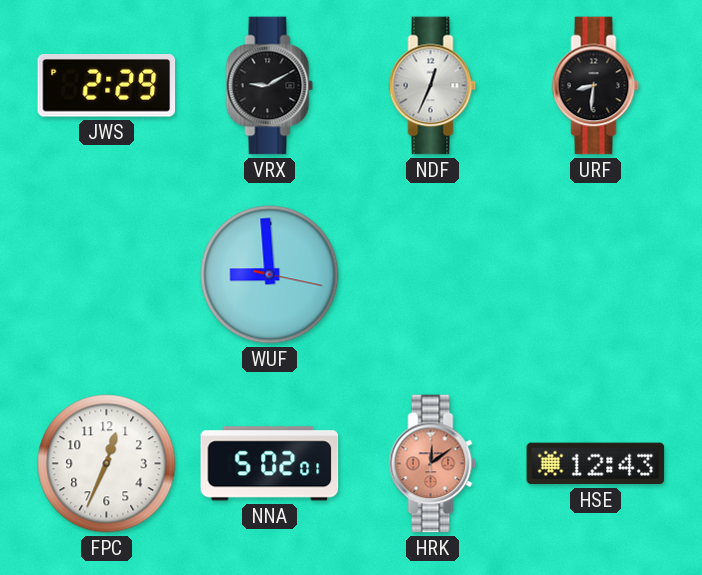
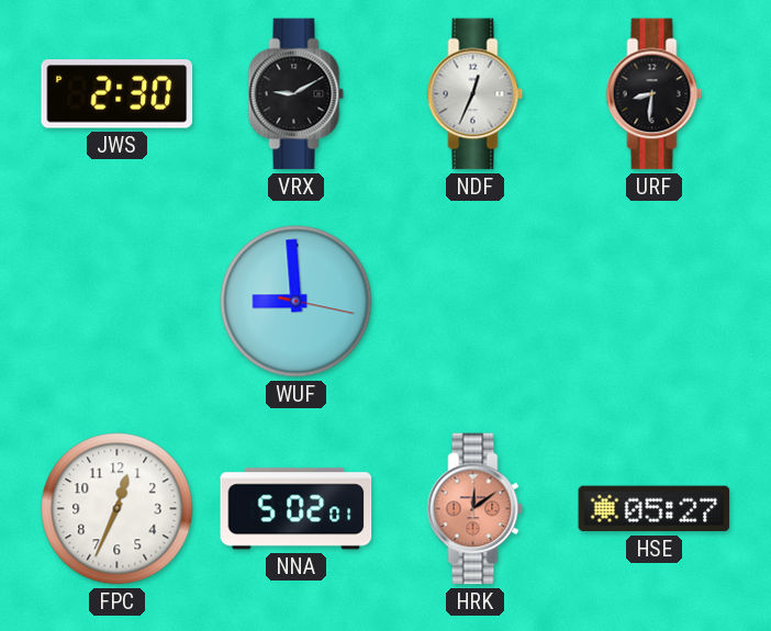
JWS: 2:29 -> 2:30 (118, 94)
HSE: 12:43 -> 05:27 (655, 509)
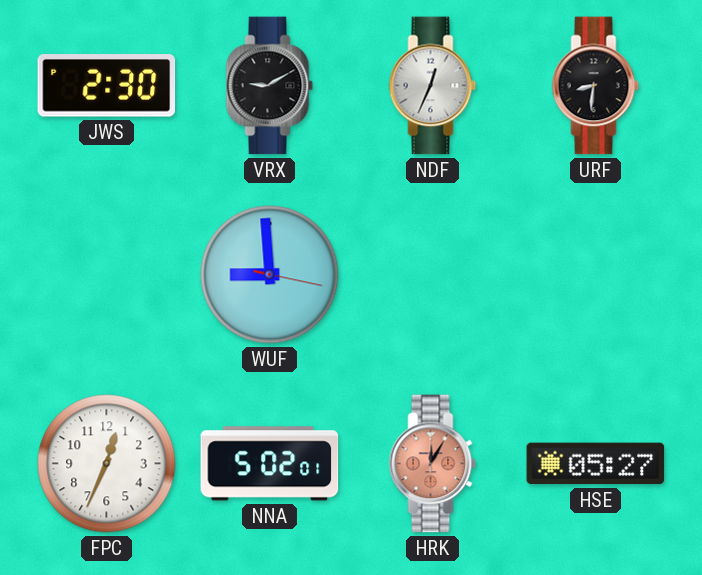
HRK: 12:09 -> 12:05 (433, 464)
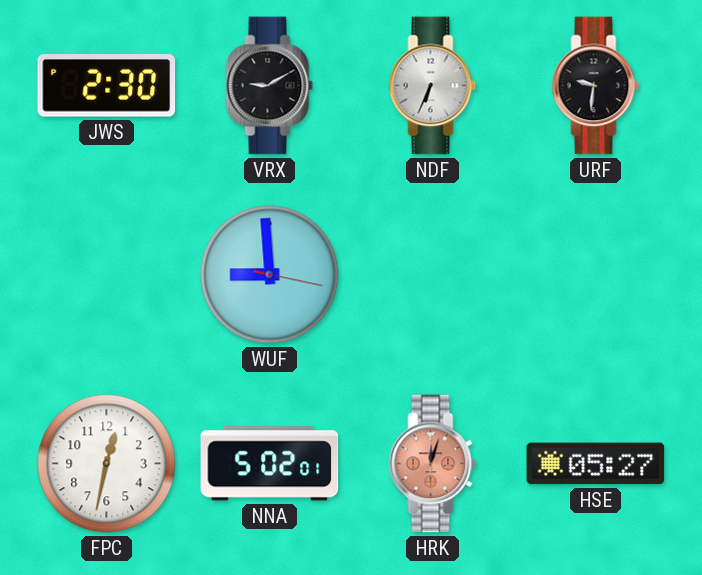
NDF: 12:34 -> 6:34 (433, 86)
URF: 8:31 -> 9:31 (596, 86)
FPC: 12:34 -> 12:32 (107, 464)
HRK: 12:05 -> 12:03 (433, 464)
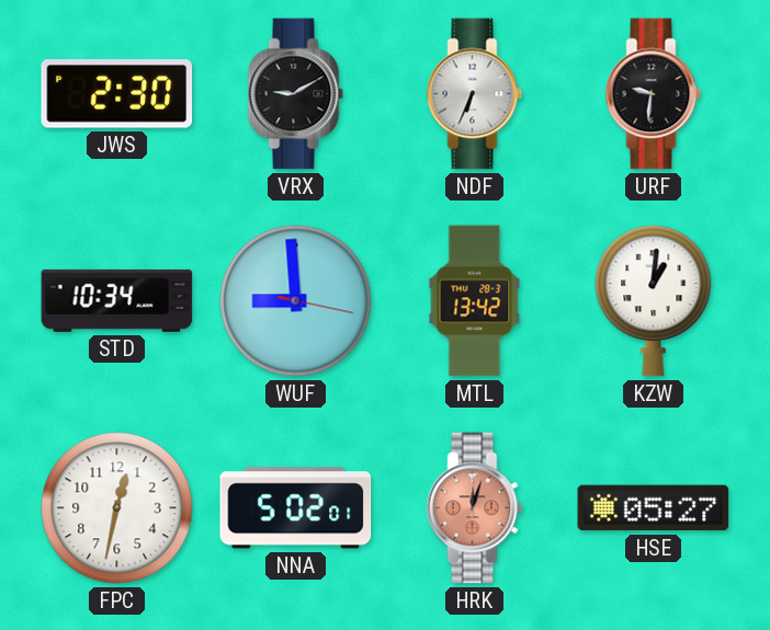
STD: none -> 10:34 (117, 300)
MTL: none -> 13:42 (475, 301)
KZW: none -> 1:01 (654, 301)
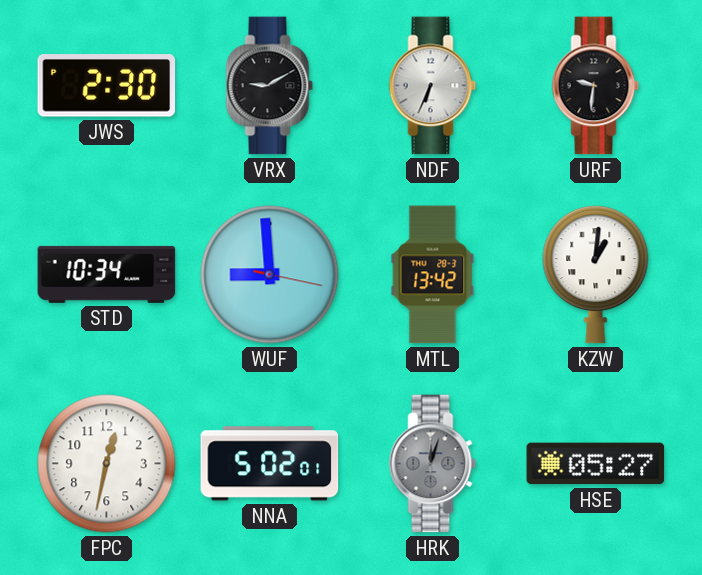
HRK dial: salmon -> grey (433, 464)
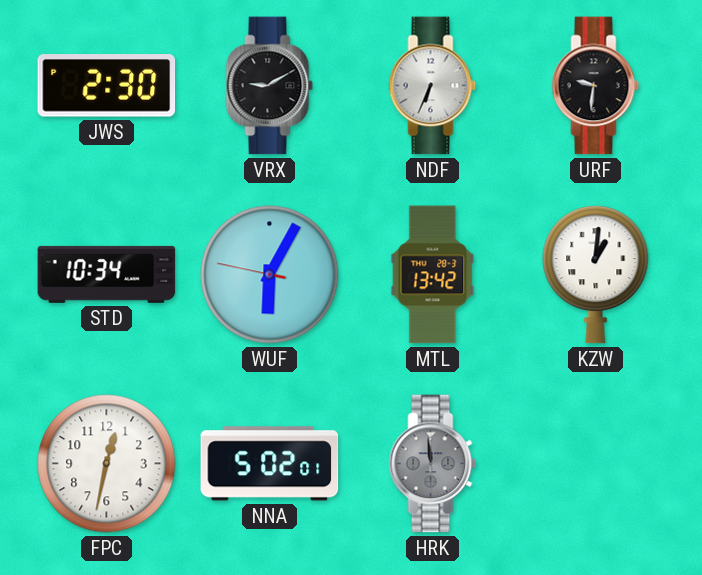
WUF: 8:59 -> 6:04 (270, 275)
HRK: 12:03 -> 11:59 (433, 464)
HSE: 05:27 -> none (596, 464)
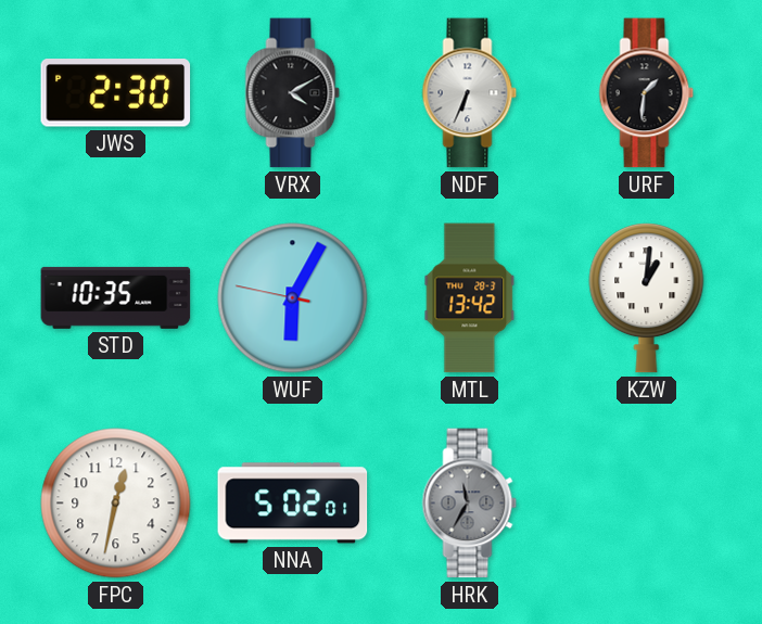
VRX: 9:10 -> 4:10 (293, 93)
URF: 9:31 -> 1:31 (647, 93)
STD: 10:34 -> 10:35 (116, 297)
HRK: 11:59 -> 11:35 (470, 504)
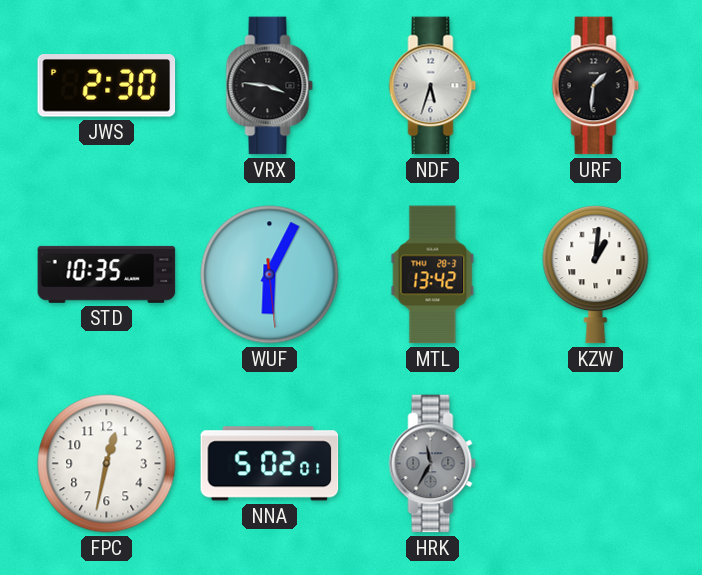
VRX: 4:10 -> 3:46 (270, 86)
NDF: 6:34 -> 5:33 (433, 86)
WUF: 6:04:47 -> 6:04:29 (270, 275)
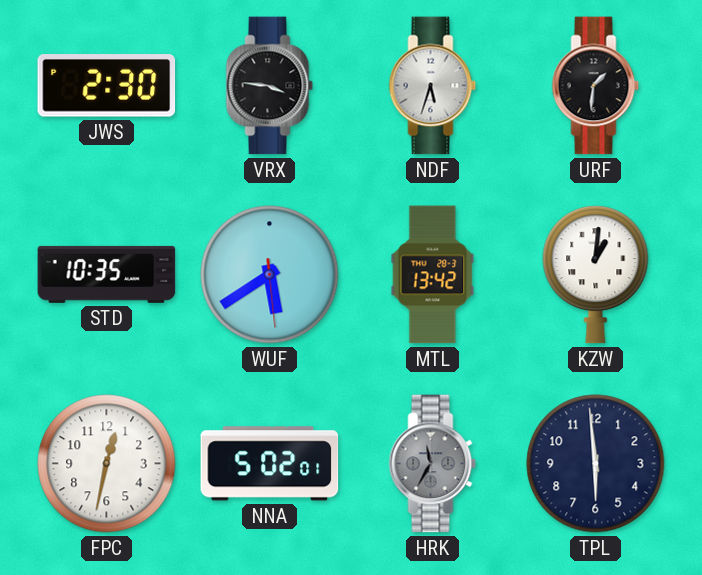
WUF: 6:04 -> 5:39 (270, 275)
TPL: none -> 5:59 (596, 464)
